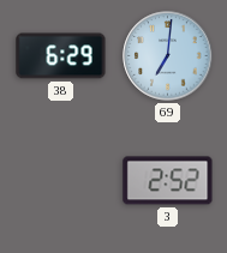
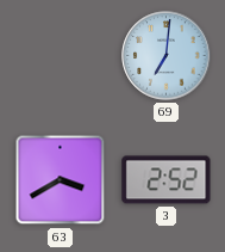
38: 6:29 -> none (61, 56)
63: none -> 3:40 (61, 180)
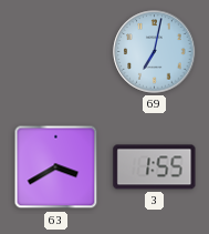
69: 7:01 -> 7:02 (155, 52)
3: 2:52 -> 1:55 (155, 167)
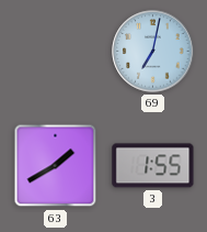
63: 3:40 -> 1:40 (56, 166)
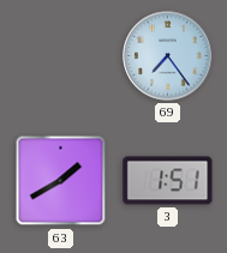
69: 7:02 -> 7:24 (168, 56)
3: 1:55 -> 1:51 (168, 181)
